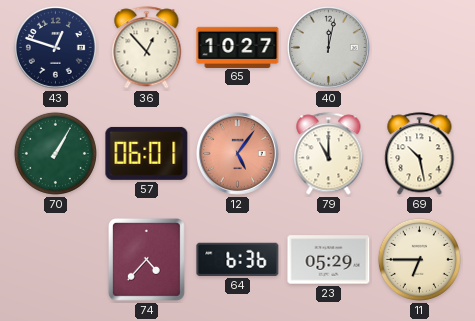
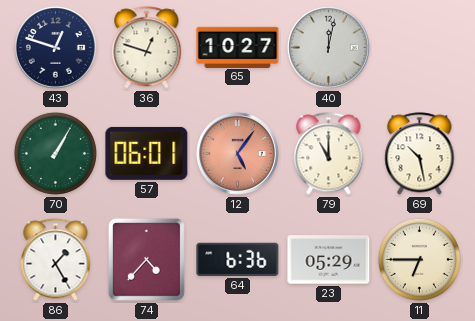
36: 12:53 -> 12:48 (147, 48)
86: none -> 1:25 (56, 260)
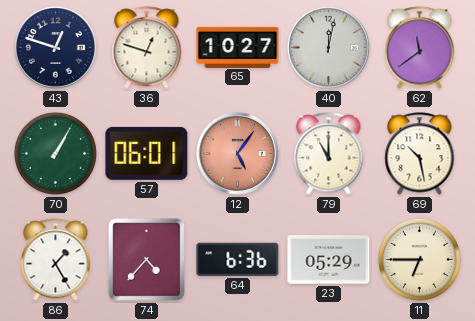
62: none -> 11:39 (420, 48)
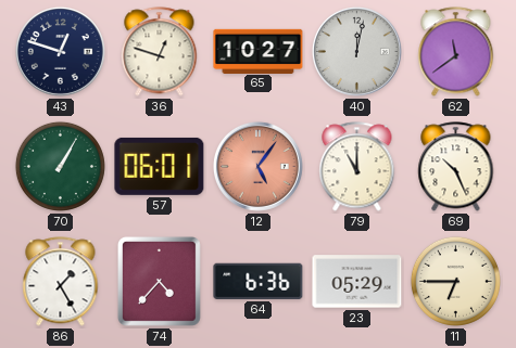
69: 10:28 -> 10:26 (456, 167)
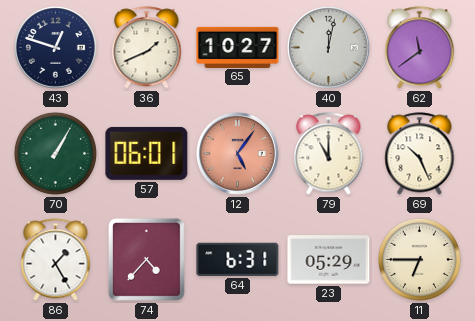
36: 12:48 -> 1:41 (147, 48)
64: 6:36 -> 6:31 (238, 259)
